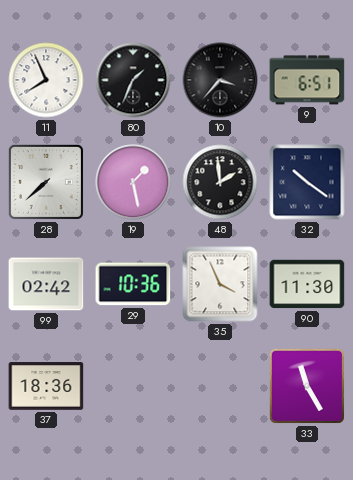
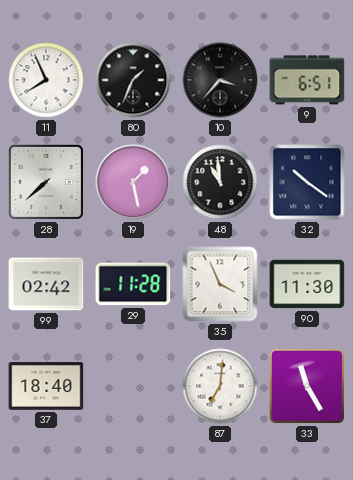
48: 1:59 -> 10:59 (220, 182)
29: 10:36 -> 11:28 (133, 284)
37: 18:36 -> 18:40 (46, 386)
87: none -> 7:01 (220, 386)
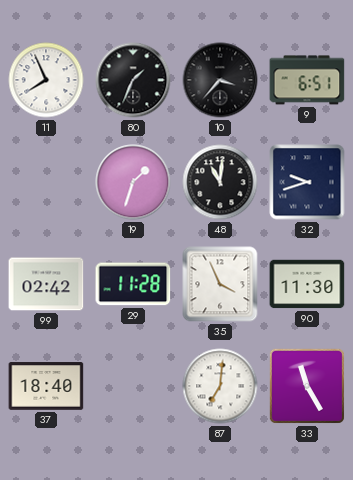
28: 7:38 -> none (46, 182)
19: 1:28 -> 1:33 (133, 182)
48: 10:59 -> 11:01 (220, 182)
32: 10:21 -> 9:42 (307, 182)
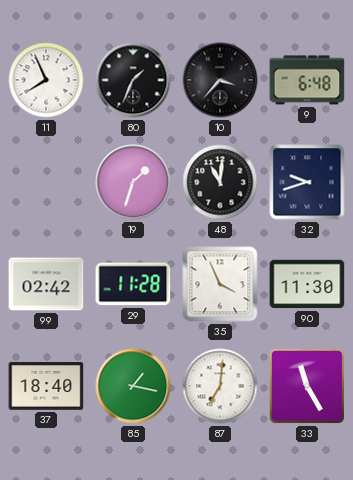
9: 6:51 -> 6:48 (307, 80)
85: none -> 1:17 (133, 386)
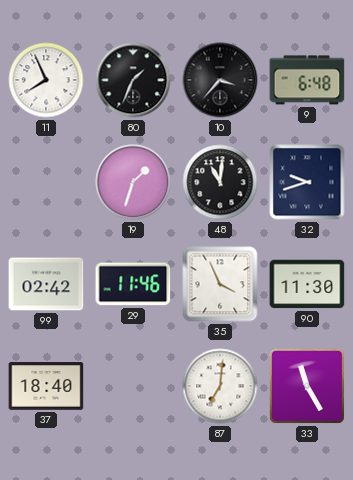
29: 11:28 -> 11:46 (133, 284)
85: 1:17 -> none (133, 386)
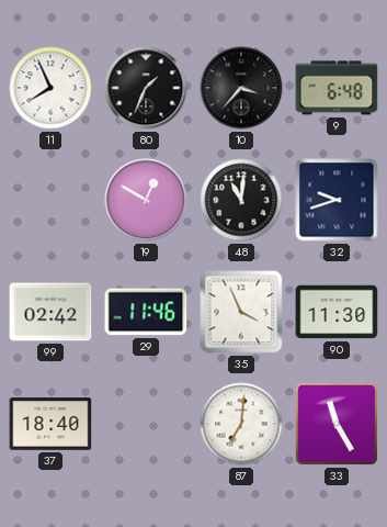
19: 1:33 -> 12:50 (146, 200)
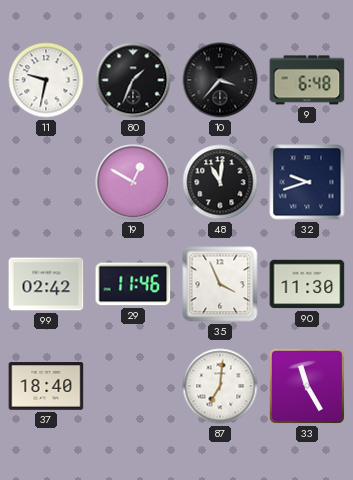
11: 7:56 -> 9:32 (46, 80)
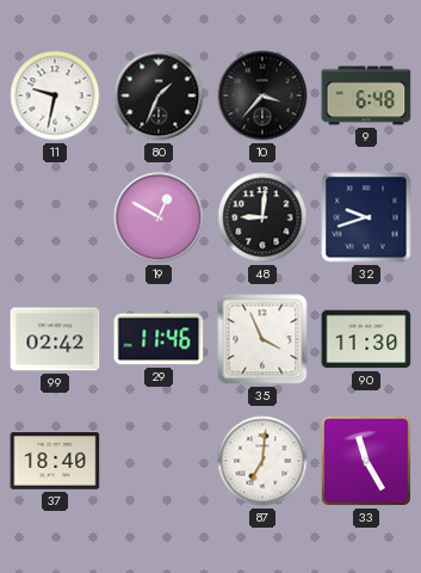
48: 11:01 -> 9:01 (262, 217)
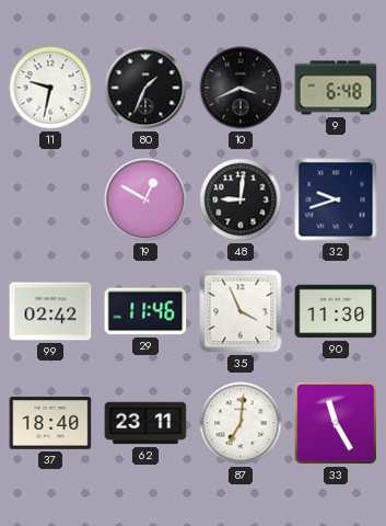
10: 3:37 -> 3:41 (241, 88)
62: none -> 23:11 (145, 423)
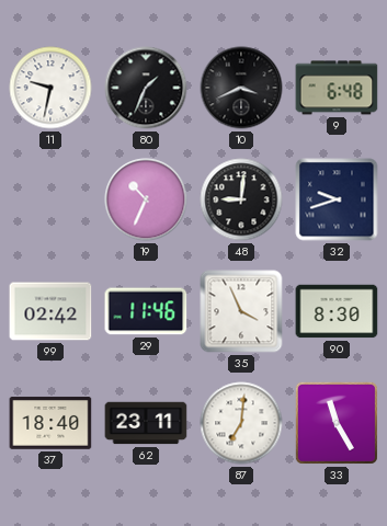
19: 12:50 -> 10:34 (146, 199)
90: 11:30 -> 8:30 (337, 311)
